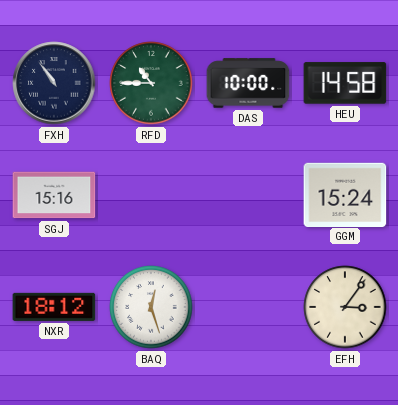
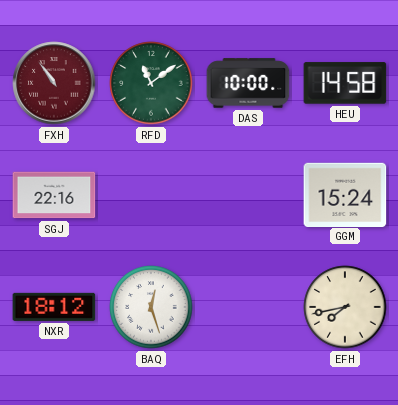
FXH dial: navy -> burgundy (54, 83)
RFD: 10:45 -> 11:09 (151, 83)
SGJ: 15:16 -> 22:16 (54, 195)
EFH: 3:06 -> 7:43 (345, 307)
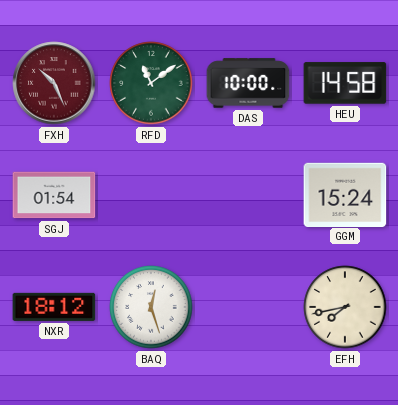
FXH: 10:54 -> 10:26 (54, 83)
SGJ: 22:16 -> 01:54 (54, 195)
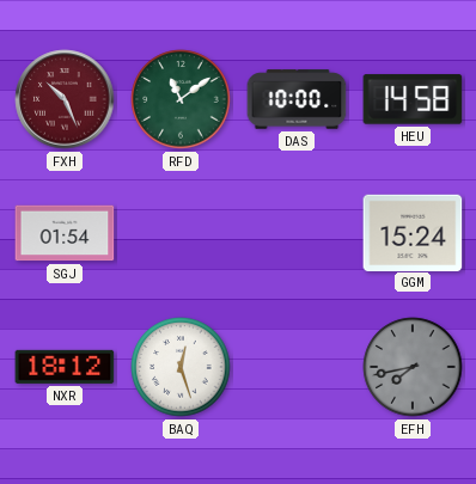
EFH dial: cream -> grey (413, 367)
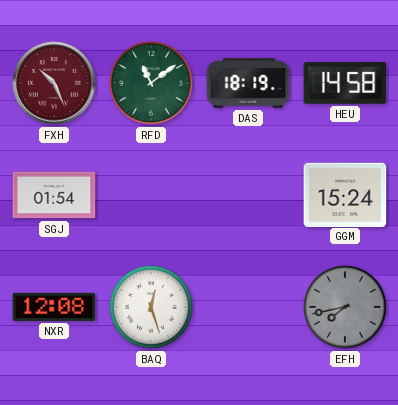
DAS: 10:00 -> 18:19 (248, 83)
NXR: 18:12 -> 12:08 (54, 307)
